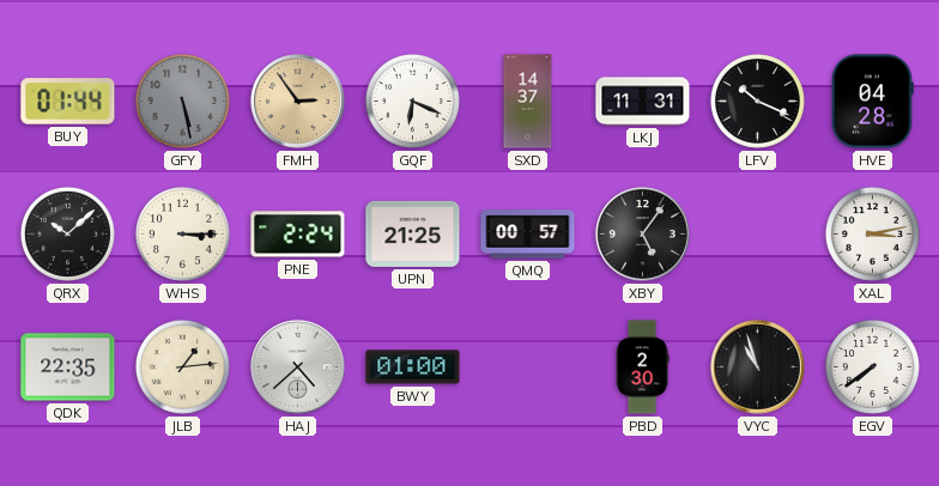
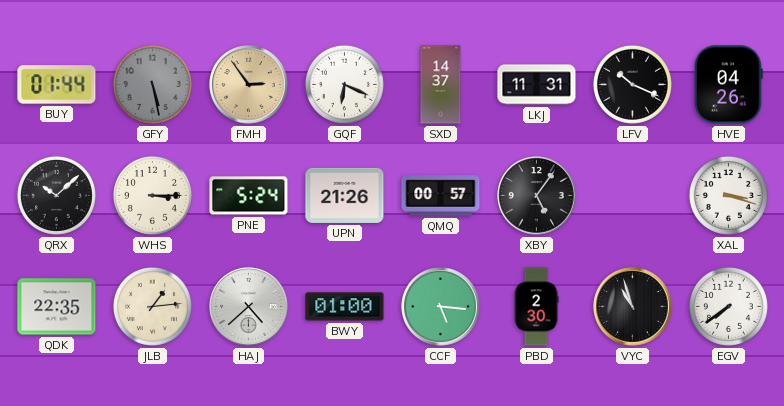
HVE: 04:28 -> 04:26 (729, 85)
PNE: 2:24 -> 5:24 (249, 196)
UPN: 21:25 -> 21:26 (345, 195)
XAL: 3:13 -> 3:18 (728, 195)
CCF: none -> 5:16 (441, 307)
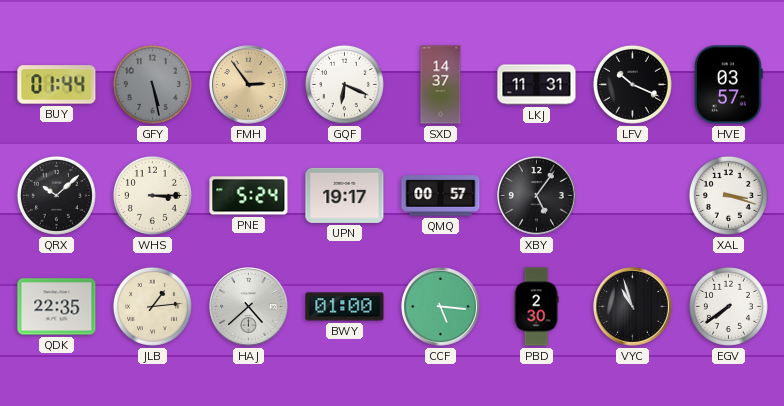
HVE: 04:26 -> 03:57 (729, 85)
UPN: 21:26 -> 19:17 (345, 195)
